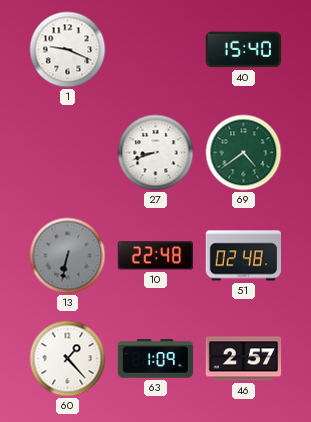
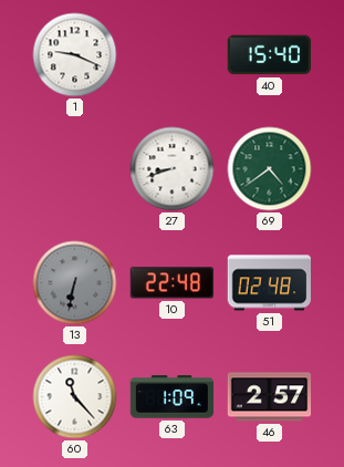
60: 1:23 -> 11:23 (75, 397)
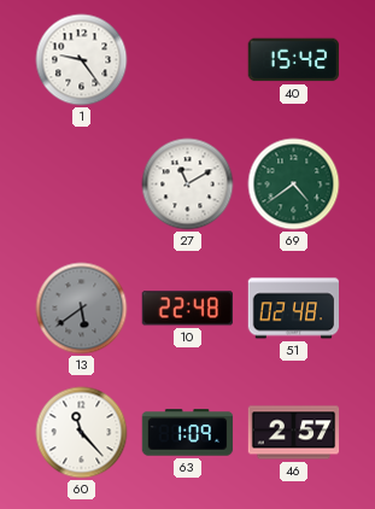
1: 9:19 -> 9:24 (82, 60)
40: 15:40 -> 15:42 (293, 60)
27: 8:42 -> 11:10 (188, 185)
13: 6:32 -> 5:39 (82, 309)
